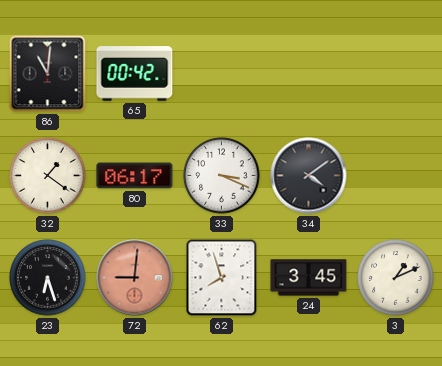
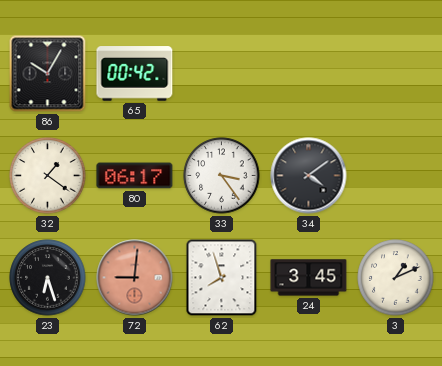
86: 11:01 -> 10:05 (48, 74)
33: 3:19 -> 3:24 (222, 176)
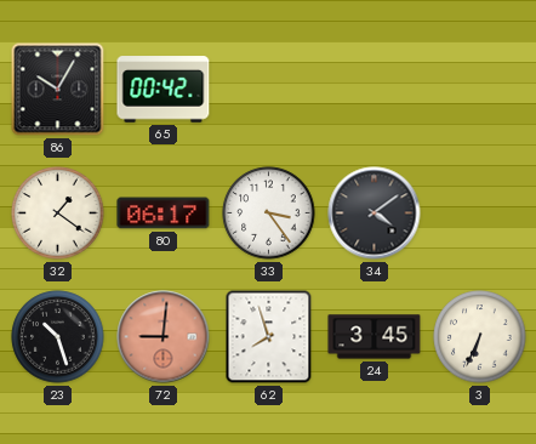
23: 6:27 -> 10:27 (58, 337)
3: 1:11 -> 6:34 (480, 337)
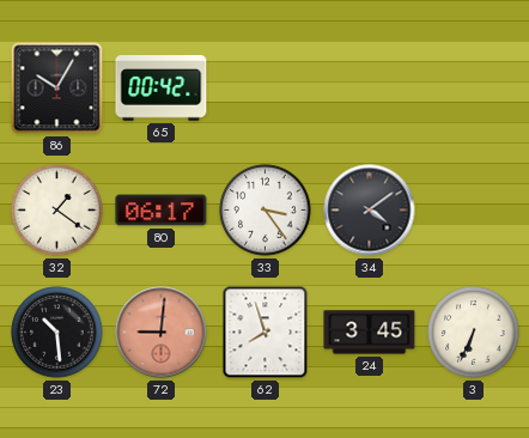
23: 10:27 -> 10:29 (57, 333)
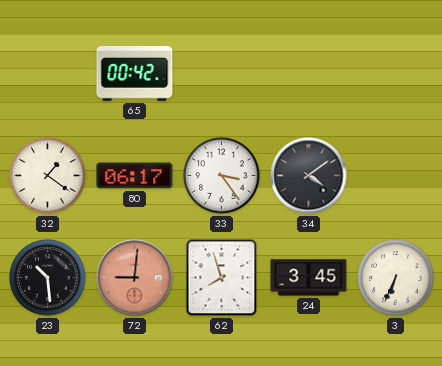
86: 10:05 -> none (57, 89)
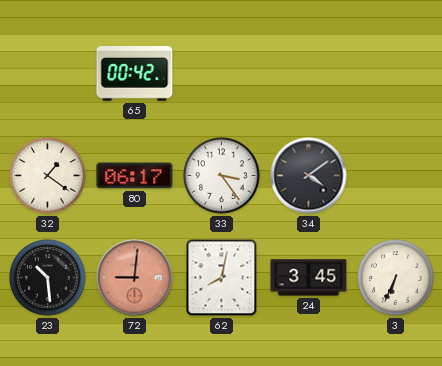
62: 7:57 -> 8:02 (222, 278)
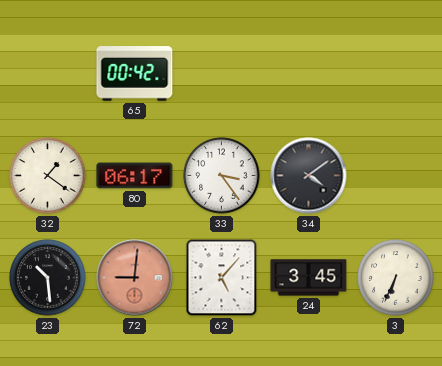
62: 8:02 -> 5:07 (222, 278)
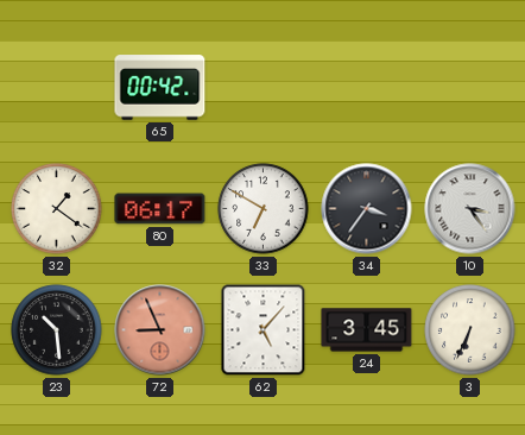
33: 3:24 -> 6:50 (264, 209)
34: 4:09 -> 3:36 (367, 209)
10: none -> 3:24 (470, 209)
72: 9:01 -> 8:56 (160, 330)
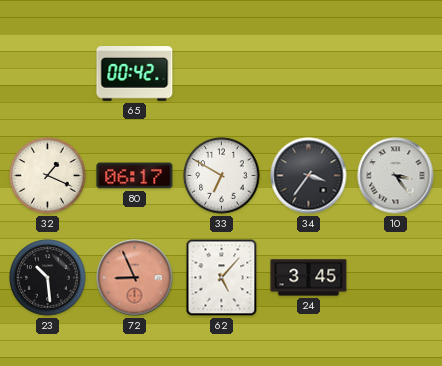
32: 1:21 -> 1:19 (48, 176)
3: 6:34 -> none (470, 330)
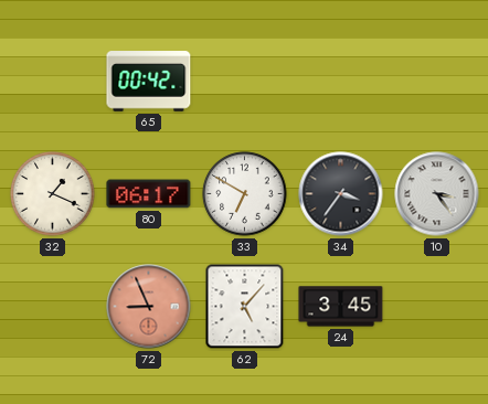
23: 10:29 -> none (48, 278)
